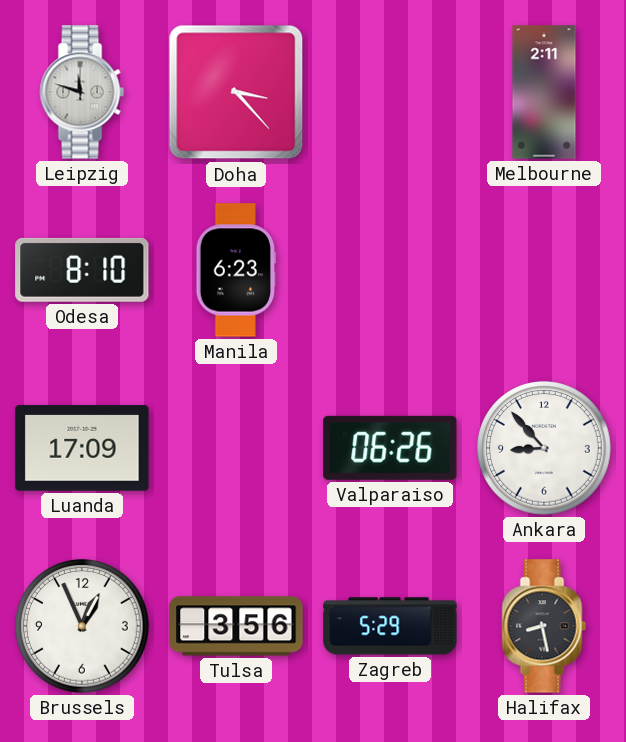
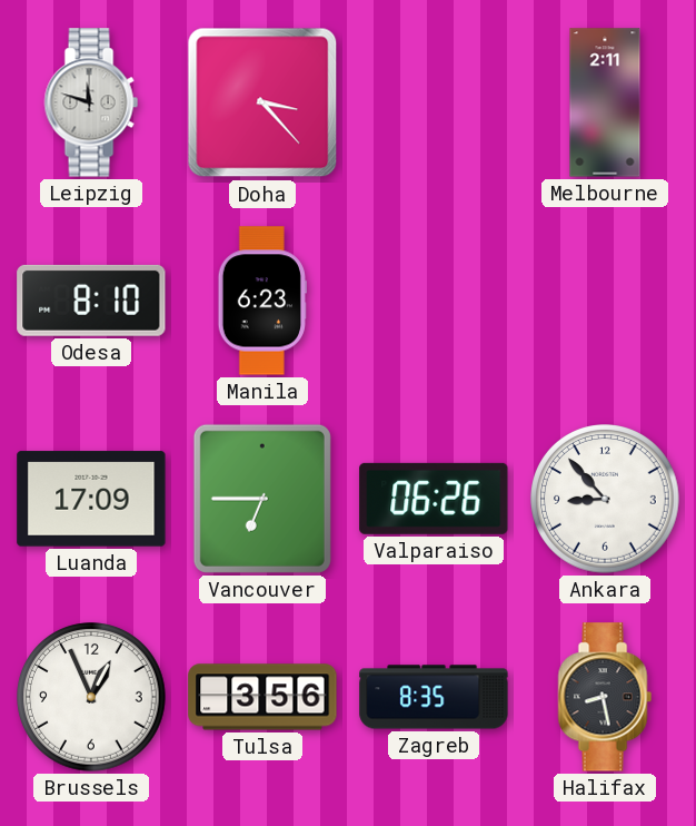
Vancouver: none -> 6:45 (262, 499)
Zagreb: 5:29 -> 8:35 (434, 697)
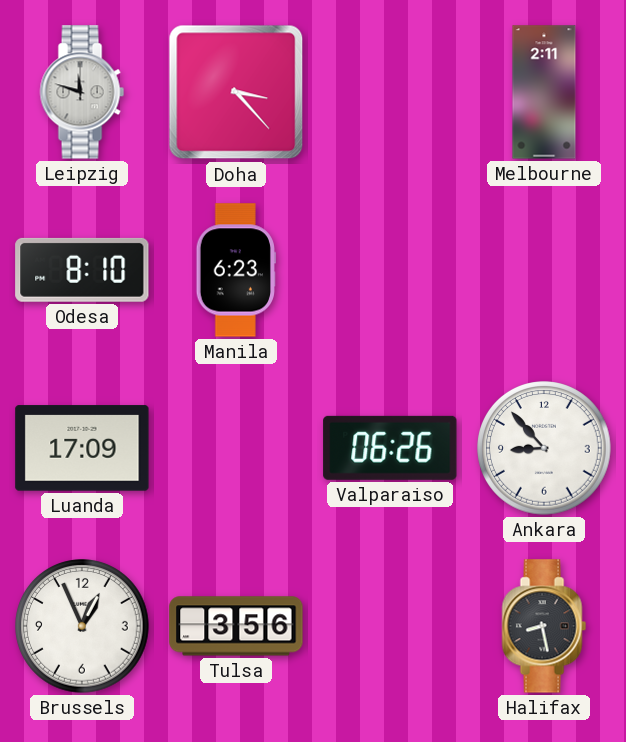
Vancouver: 6:45 -> none (262, 499)
Zagreb: 8:35 -> none (434, 697)
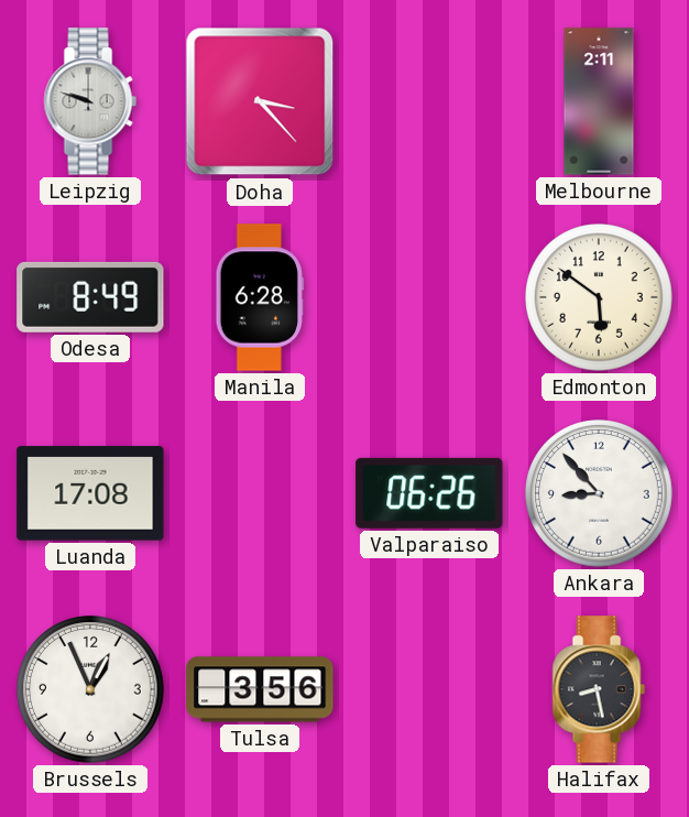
Leipzig: 11:48 -> 9:48 (90, 101)
Odesa: 8:10 -> 8:49 (90, 297)
Manila: 6:23 -> 6:28 (259, 297)
Edmonton: none -> 5:51 (599, 297)
Luanda: 17:09 -> 17:08 (90, 493)
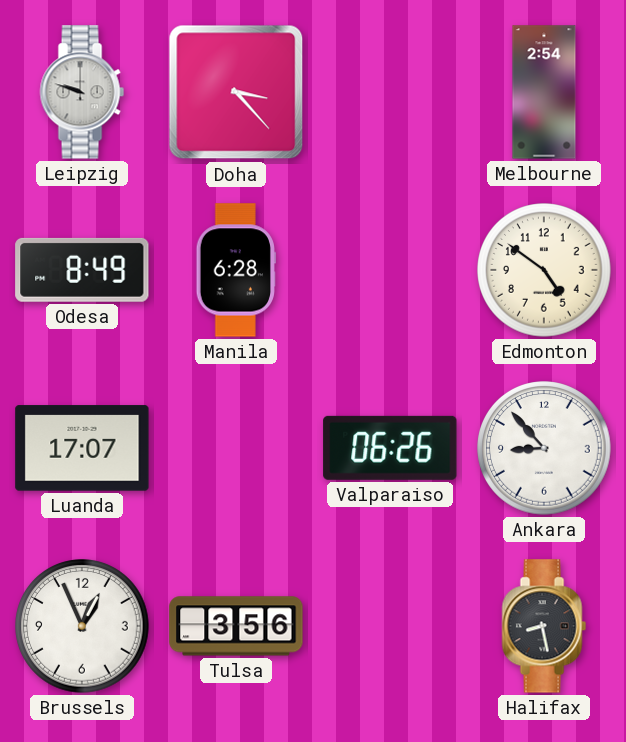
Melbourne: 2:11 -> 2:54 (544, 92)
Edmonton: 5:51 -> 4:51 (544, 270)
Luanda: 17:08 -> 17:07 (82, 448)
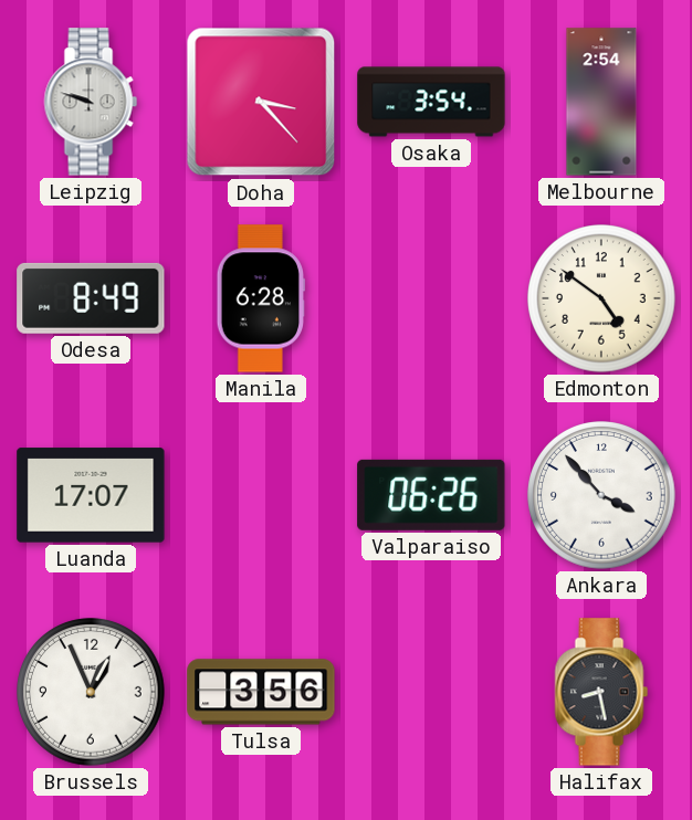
Osaka: none -> 3:54 (431, 102)
Ankara: 8:53 -> 3:53 (601, 495)
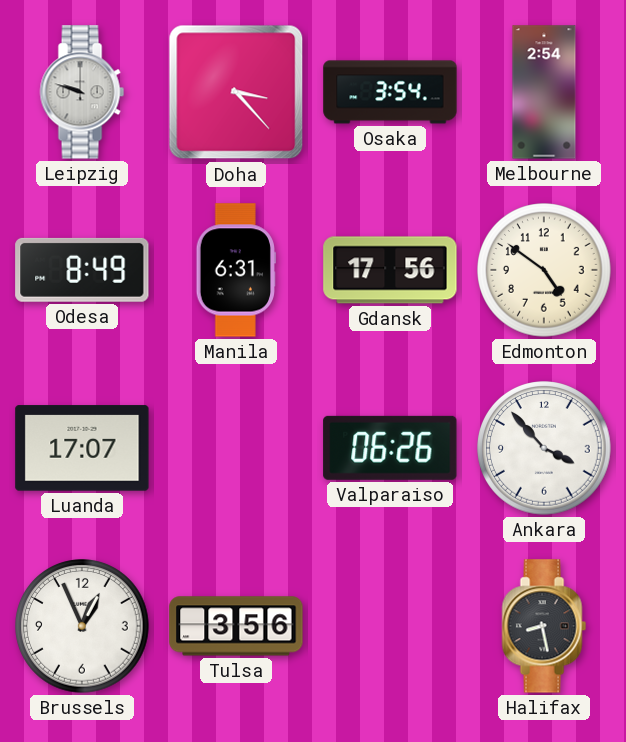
Manila: 6:28 -> 6:31 (235, 270)
Gdansk: none -> 17:56 (390, 270)
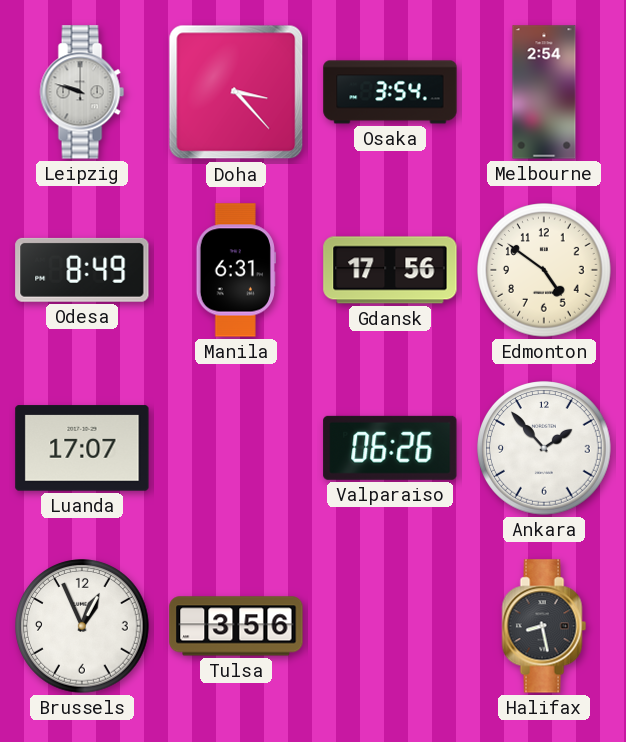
Ankara: 3:53 -> 1:53 (544, 448)
